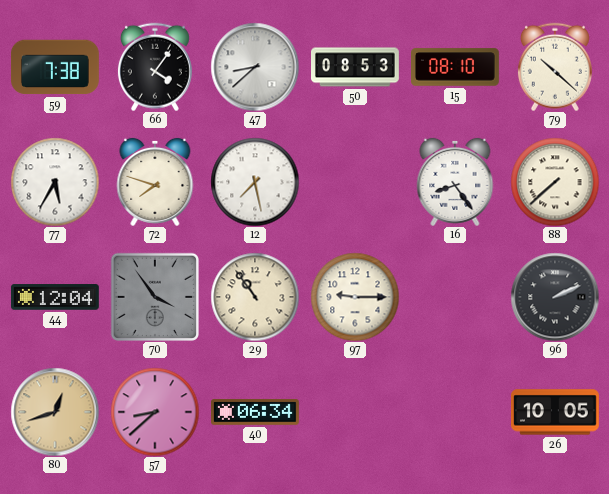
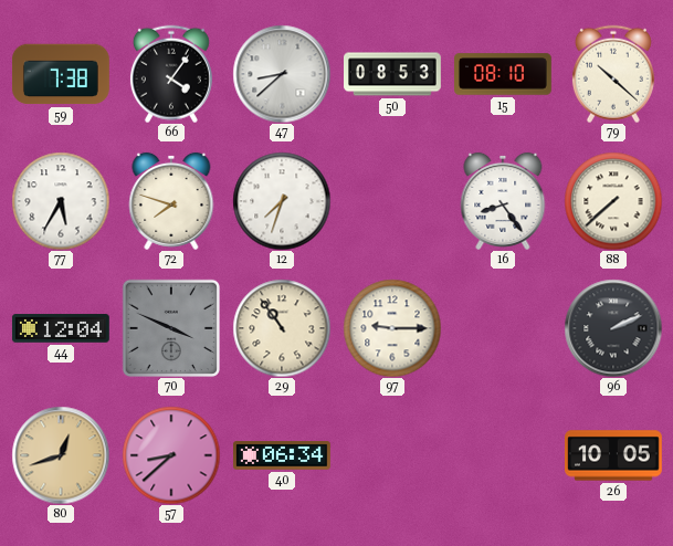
12: 7:28 -> 7:33 (282, 201)
70: 3:54 -> 3:49 (171, 328)
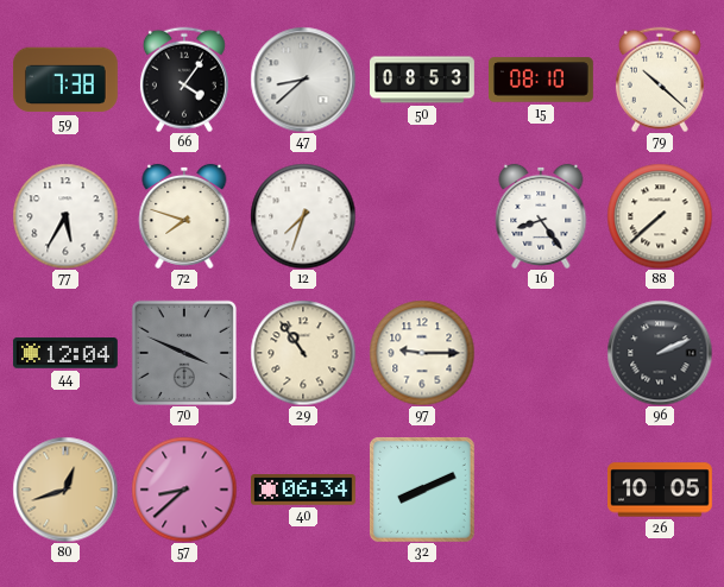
32: none -> 8:11 (422, 490)
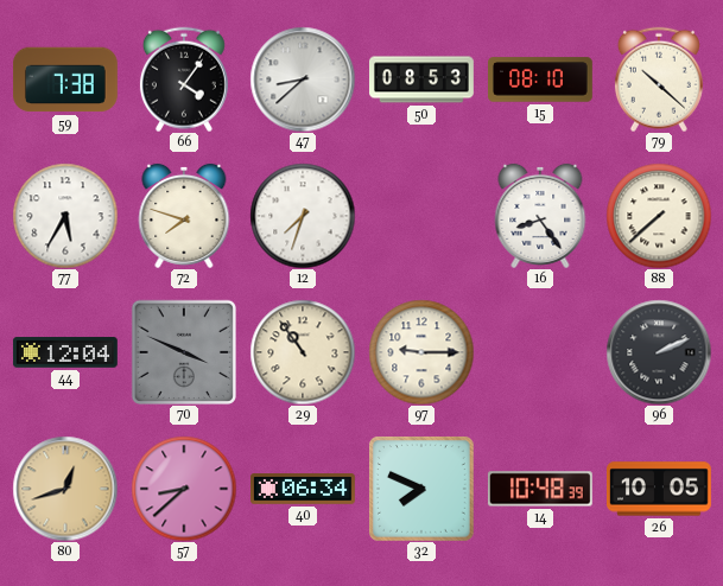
32: 8:11 -> 7:49 (421, 489)
14: none -> 10:48 (540, 489)
